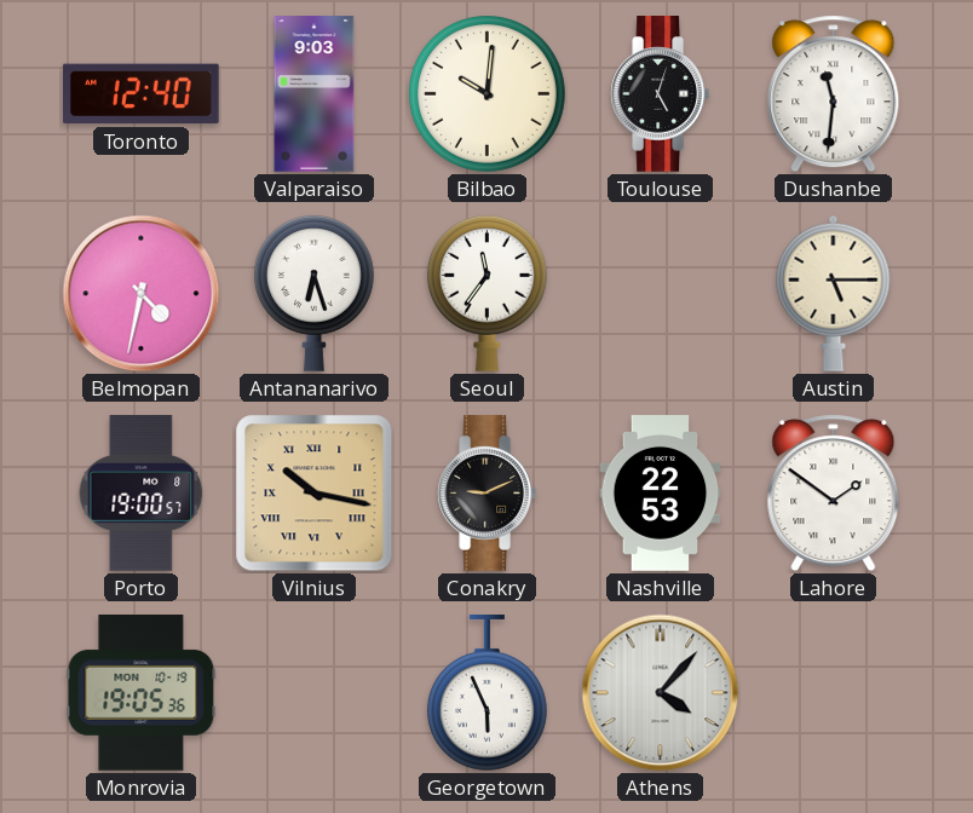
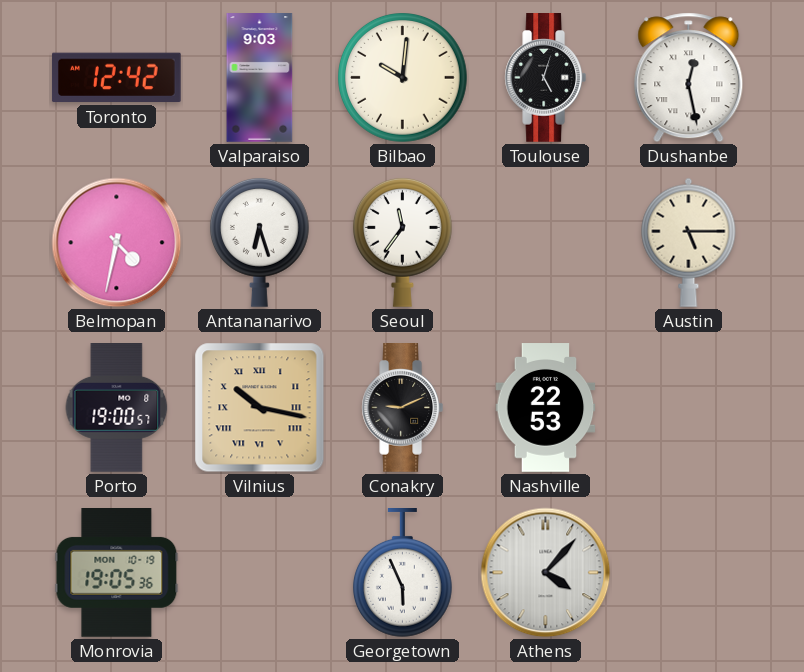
Toronto: 12:40 -> 12:42 (116, 78)
Dushanbe: 11:31 -> 12:28 (689, 78)
Lahore: 1:51 -> none (834, 494)
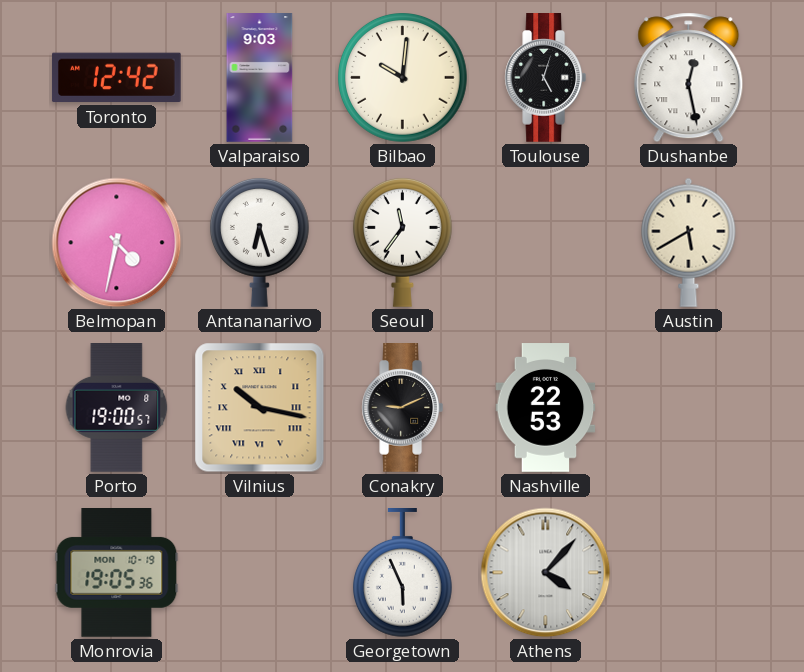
Austin: 5:15 -> 5:40 (689, 242)
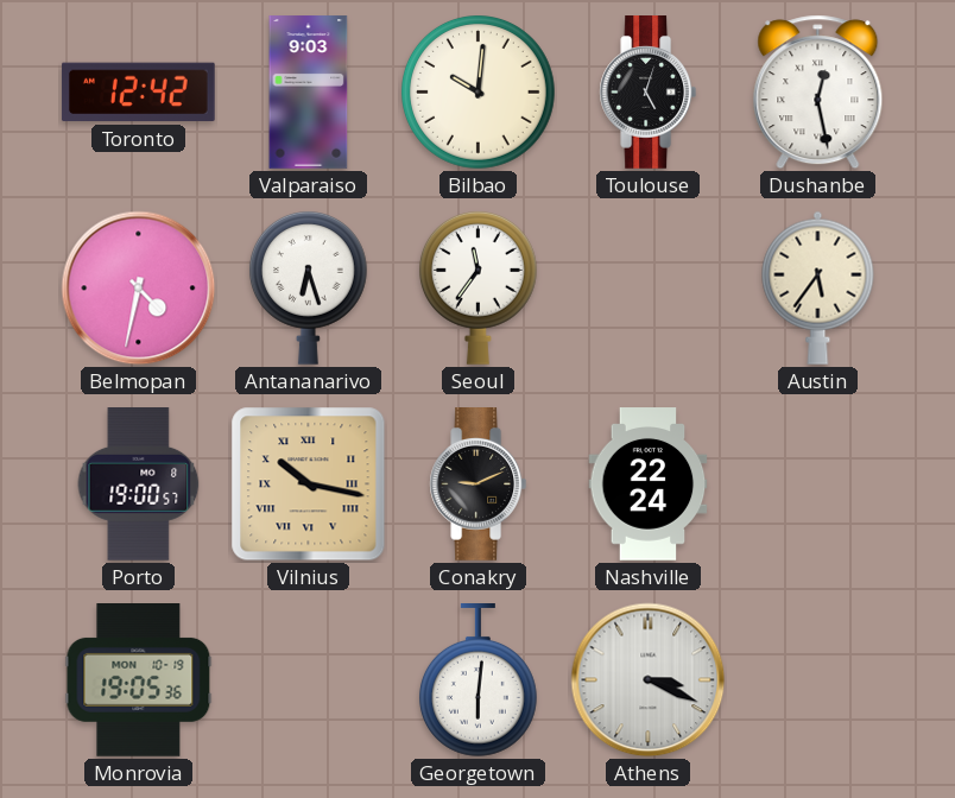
Austin: 5:40 -> 5:36 (818, 287)
Nashville: 22:53 -> 22:24 (649, 484)
Georgetown: 5:56 -> 6:01 (477, 680)
Athens: 4:07 -> 3:19 (649, 680)
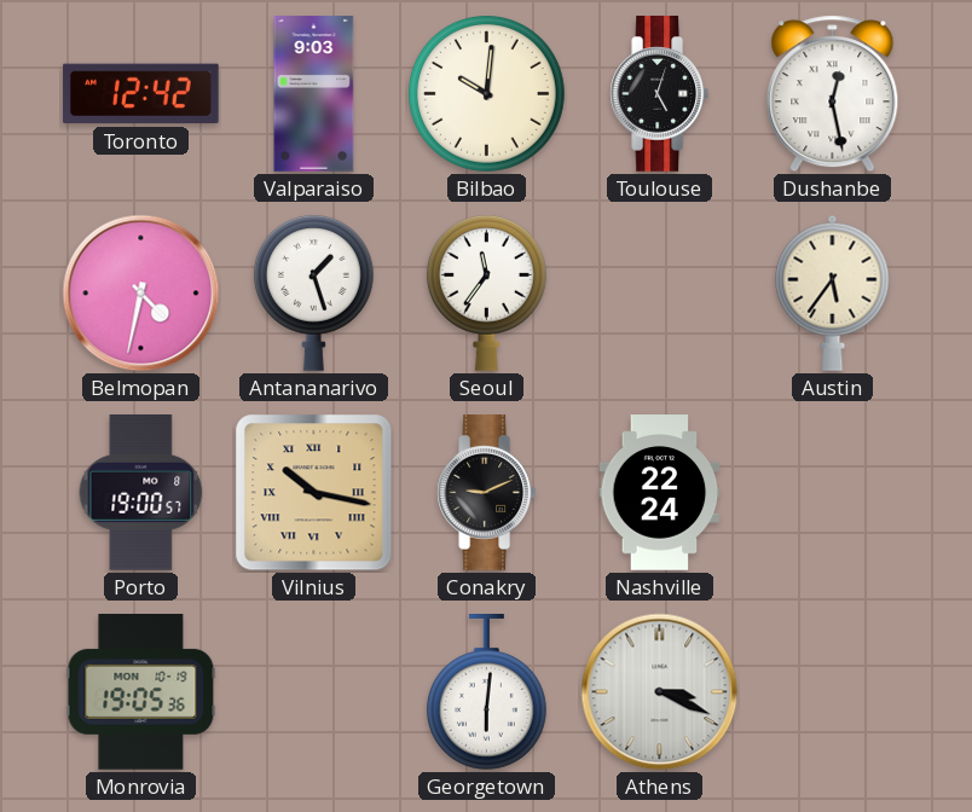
Antananarivo: 6:27 -> 1:27 (313, 292)
